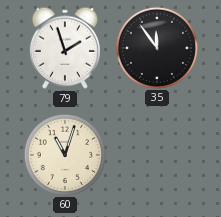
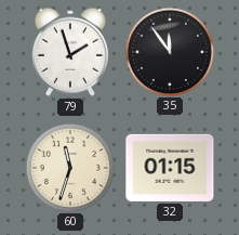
60: 11:03 -> 11:33 (69, 167)
32: none -> 01:15 (170, 168)
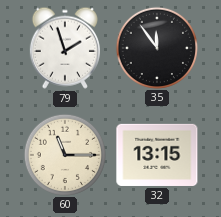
60: 11:33 -> 11:15 (64, 154)
32: 01:15 -> 13:15 (157, 155)
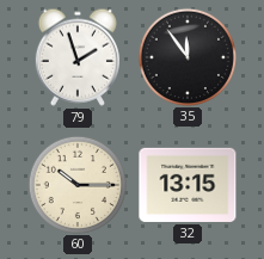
60: 11:15 -> 10:15 (76, 184)
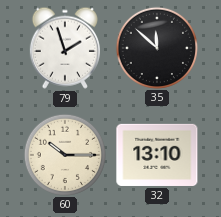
35: 11:54 -> 11:52 (156, 47)
32: 13:15 -> 13:10 (157, 155)
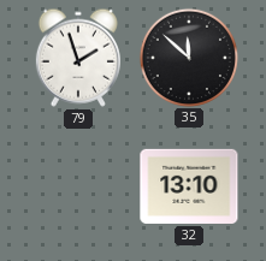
60: 10:15 -> none (64, 154)
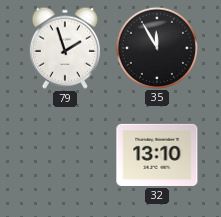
35: 11:52 -> 11:55 (156, 47)
